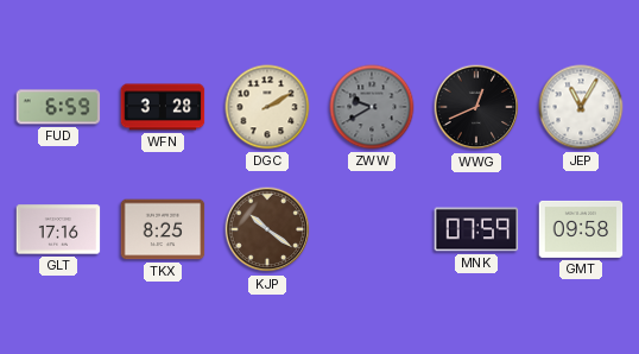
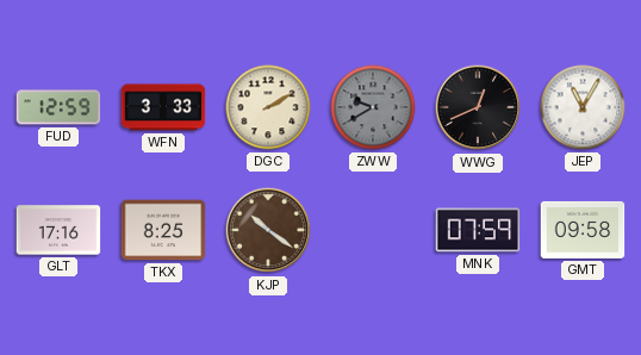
FUD: 6:59 -> 12:59 (58, 107)
WFN: 3:28 -> 3:33 (163, 107)
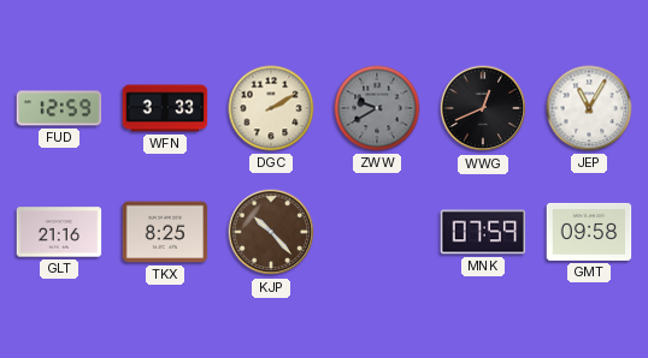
GLT: 17:16 -> 21:16 (59, 232)
KJP: 10:21 -> 10:23 (271, 232)
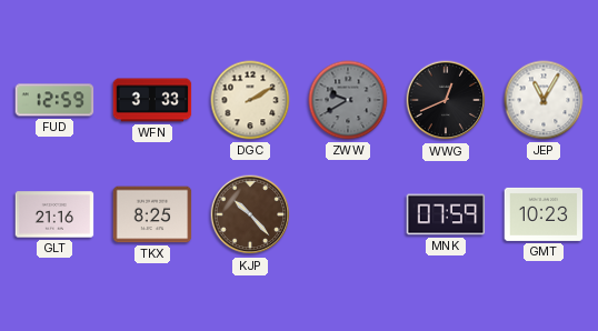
GMT: 09:58 -> 10:23 (544, 214)
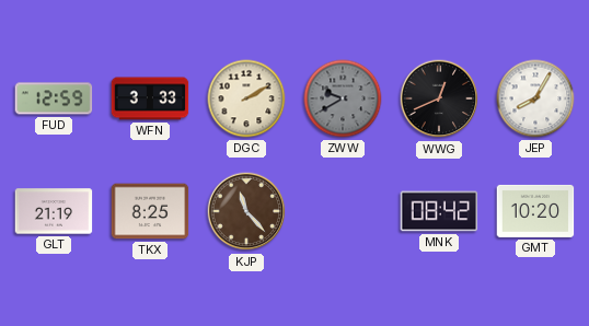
JEP: 11:05 -> 8:05 (535, 98)
GLT: 21:16 -> 21:19 (54, 211)
KJP: 10:23 -> 11:23 (246, 211)
MNK: 07:59 -> 08:42 (439, 211)
GMT: 10:23 -> 10:20 (535, 211)
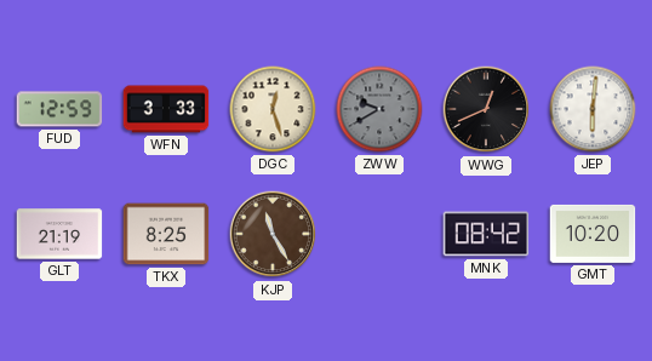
DGC: 2:10 -> 12:27 (273, 109)
JEP: 8:05 -> 6:01 (593, 109)
KJP: 11:23 -> 11:25 (273, 234)
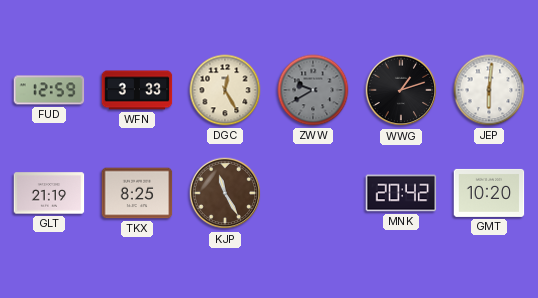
DGC: 12:27 -> 12:25 (225, 90)
WWG: 12:41 -> 1:12 (401, 90)
MNK: 08:42 -> 20:42 (401, 193)
